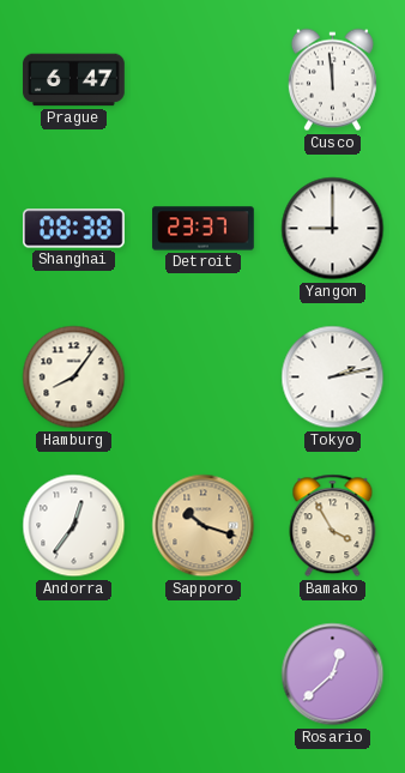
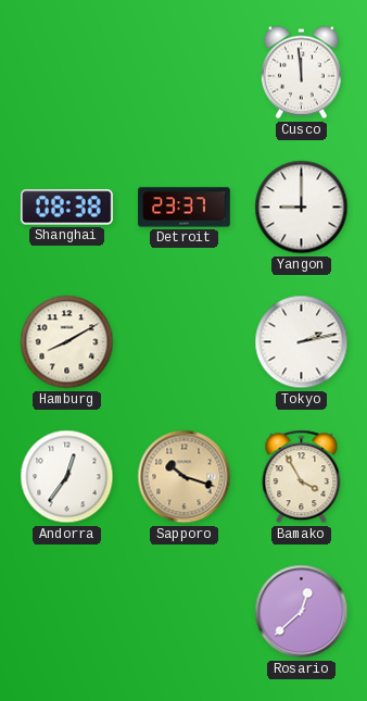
Prague: 6:47 -> none (74, 80)
Hamburg: 8:06 -> 8:10 (67, 342)
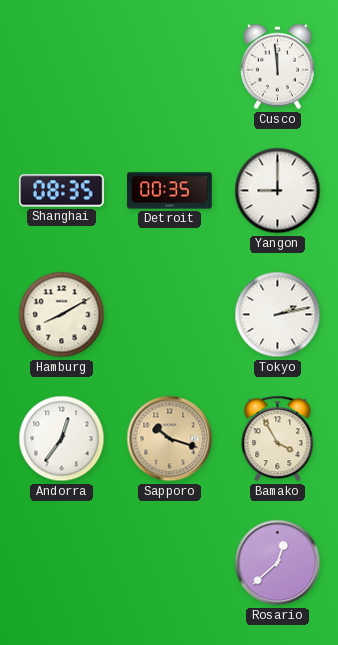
Shanghai: 08:38 -> 08:35 (62, 191)
Detroit: 23:37 -> 00:35 (170, 191)
